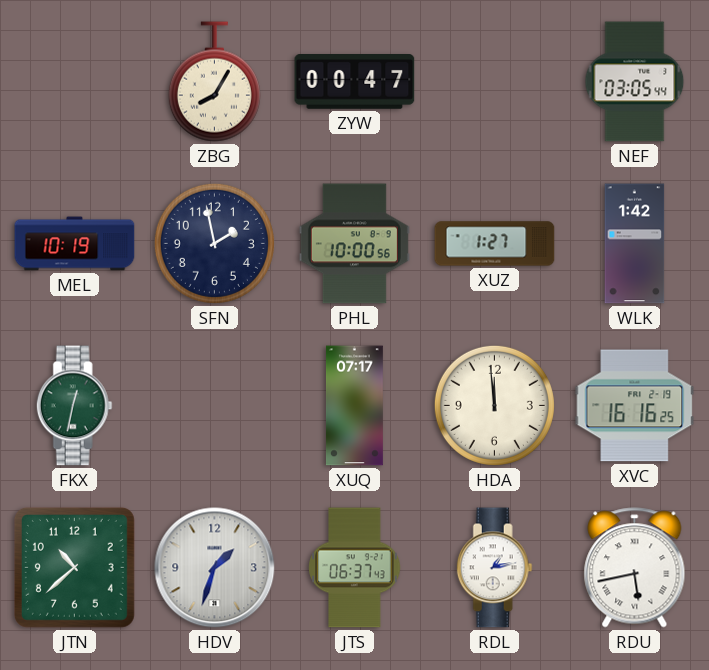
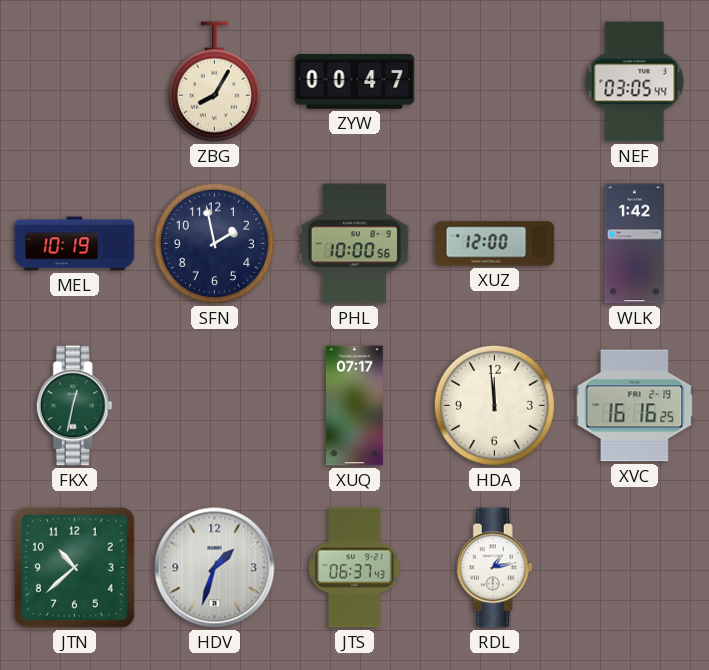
XUZ: 1:27 -> 12:00 (495, 244)
RDU: 5:43 -> none (635, 568)
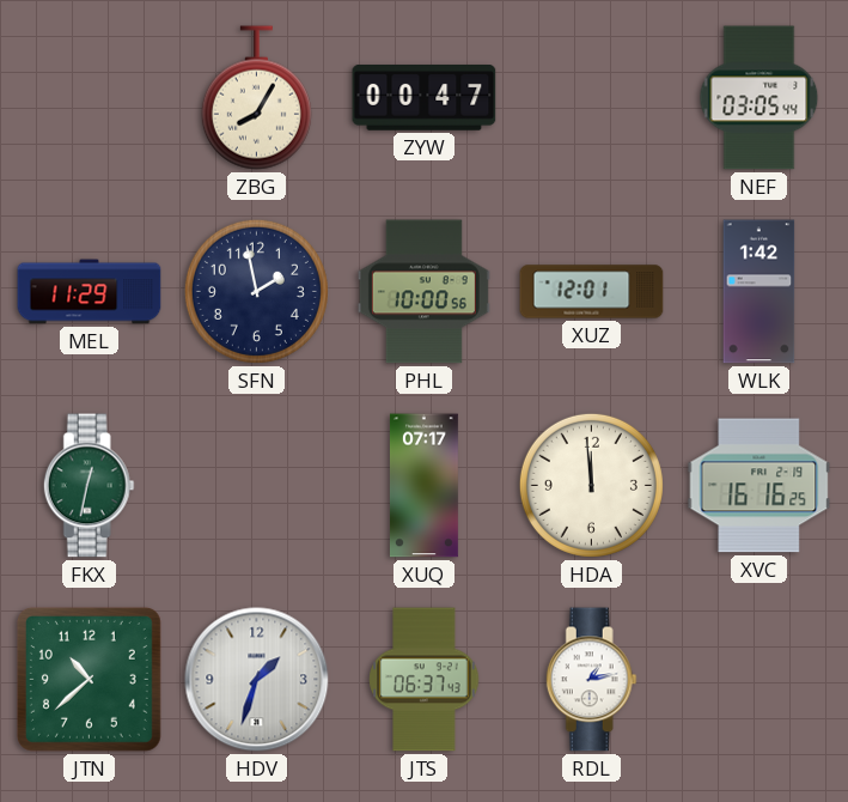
MEL: 10:19 -> 11:29 (90, 292)
XUZ: 12:00 -> 12:01 (592, 292)
